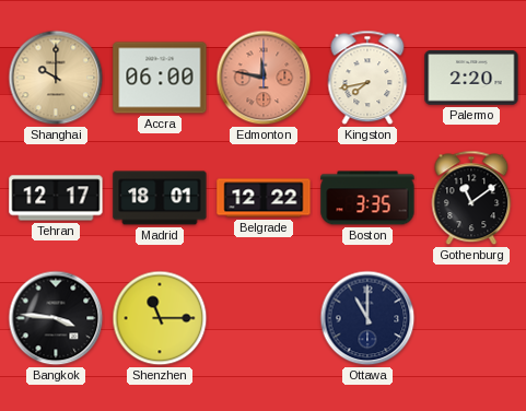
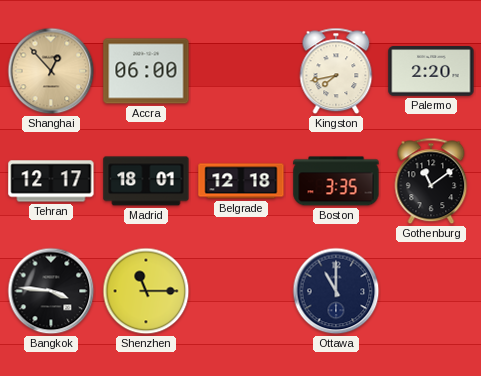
Shanghai: 10:00 -> 12:53 (51, 71)
Edmonton: 11:47 -> none (264, 78)
Belgrade: 12:22 -> 12:18 (241, 181)
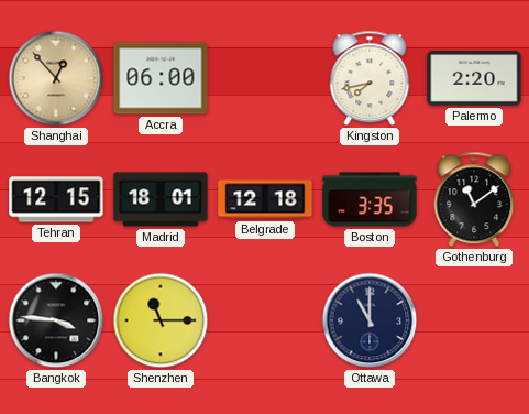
Tehran: 12:17 -> 12:15 (56, 199)
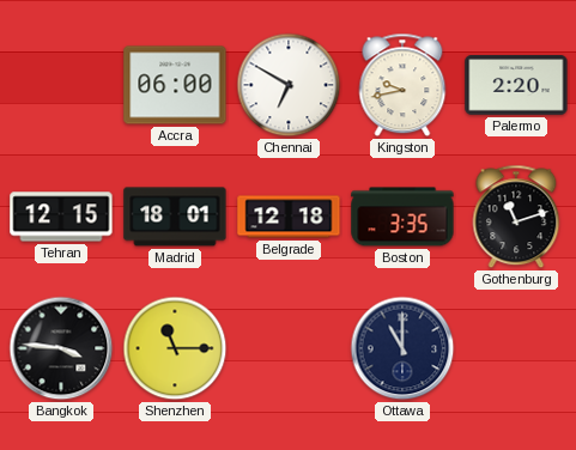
Shanghai: 12:53 -> none (56, 78)
Chennai: none -> 6:50 (289, 85)
Kingston: 7:43 -> 9:43 (402, 85)
Gothenburg: 11:09 -> 11:12 (516, 217)
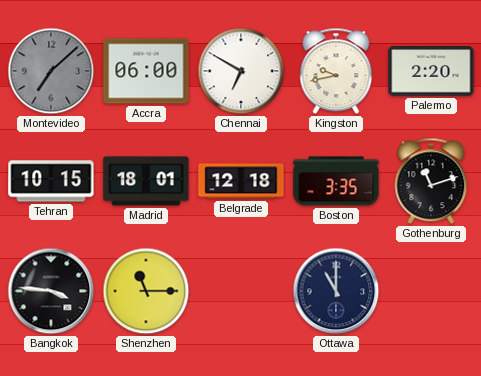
Montevideo: none -> 7:08 (51, 71)
Tehran: 12:15 -> 10:15 (51, 181)
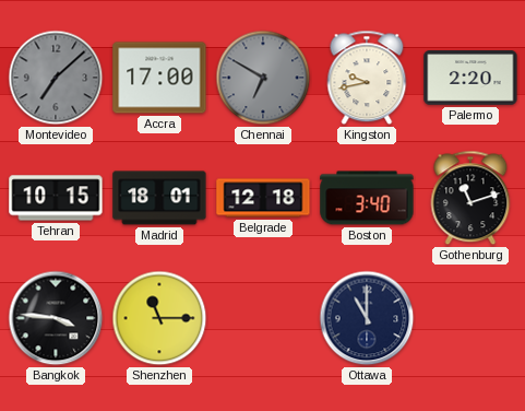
Accra: 06:00 -> 17:00 (159, 78)
Chennai dial: white -> grey (263, 78)
Boston: 3:35 -> 3:40 (367, 198)
